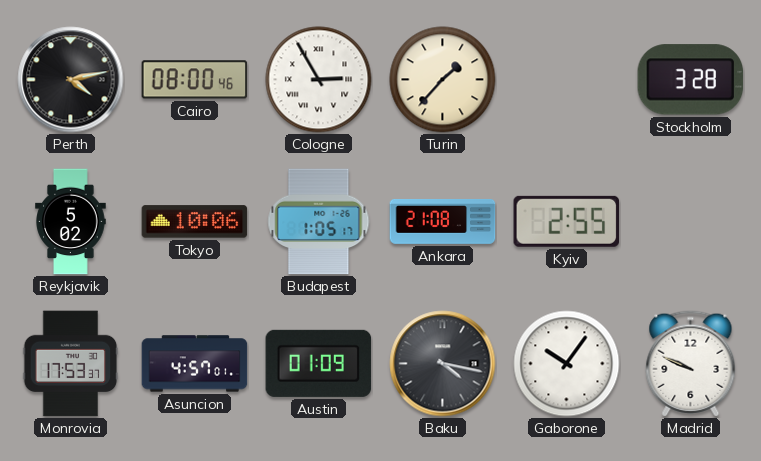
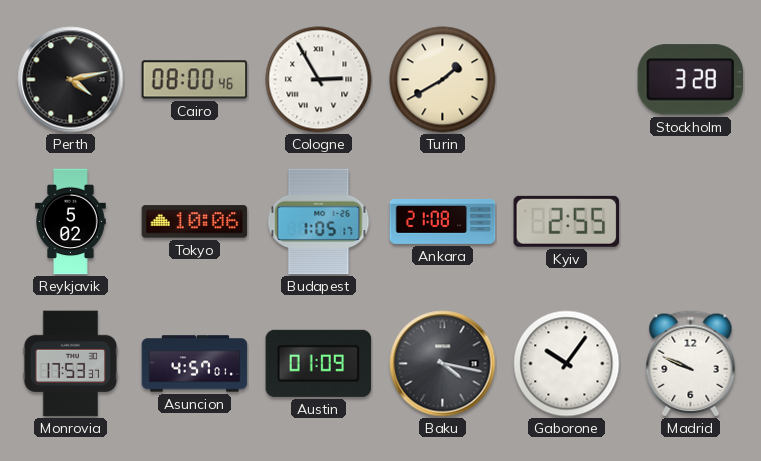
Turin: 1:37 -> 1:40 (443, 80)
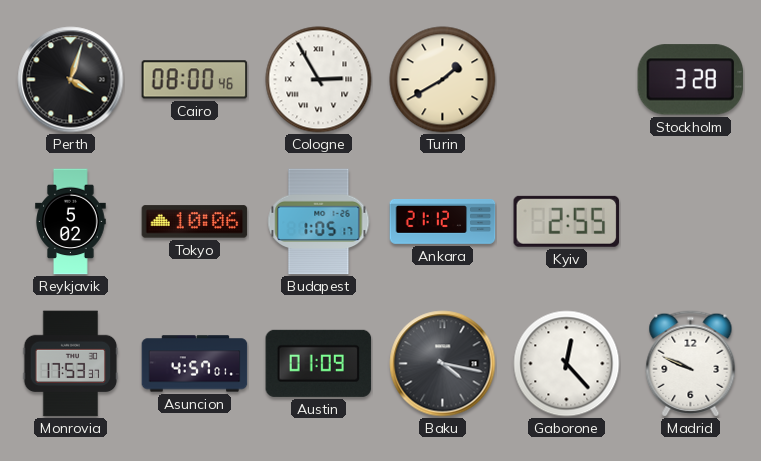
Perth: 4:13 -> 4:03 (71, 80)
Ankara: 21:08 -> 21:12 (443, 222)
Gaborone: 10:06 -> 12:23 (567, 364)
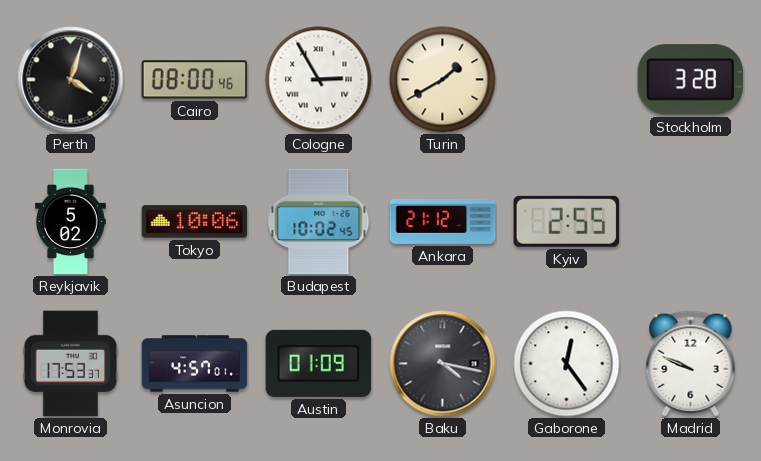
Budapest: 1:05 -> 10:02 (319, 222)
Gaborone: 12:23 -> 12:24 (567, 364)
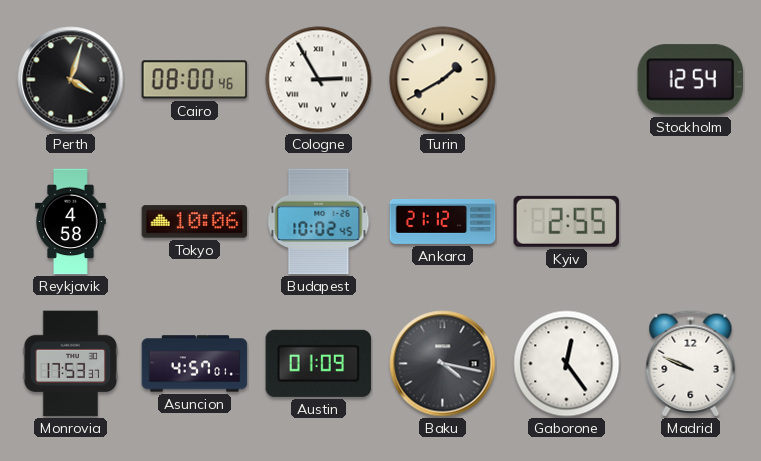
Stockholm: 3:28 -> 12:54 (691, 80)
Reykjavik: 5:02 -> 4:58 (71, 222)
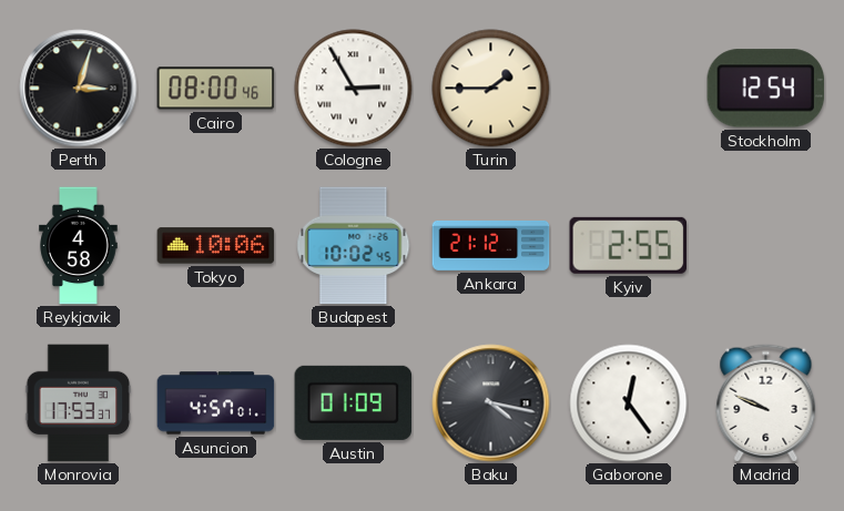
Perth: 4:03 -> 3:03 (79, 89)
Turin: 1:40 -> 1:45 (491, 89)
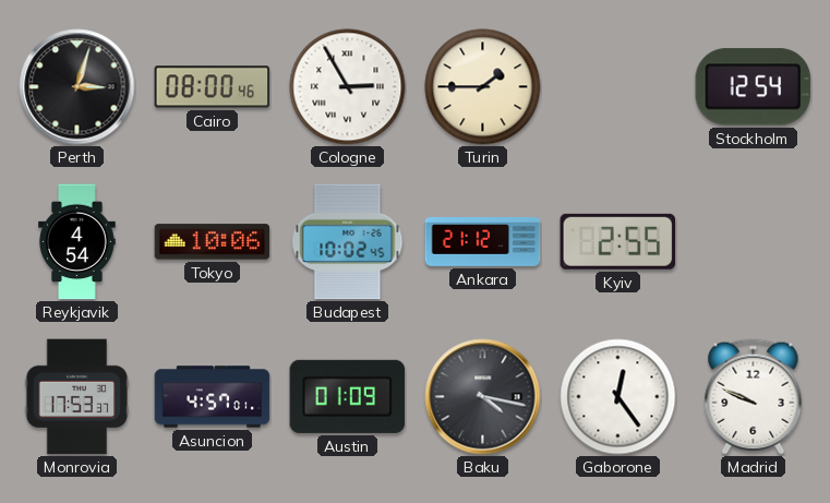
Reykjavik: 4:58 -> 4:54 (77, 242)
